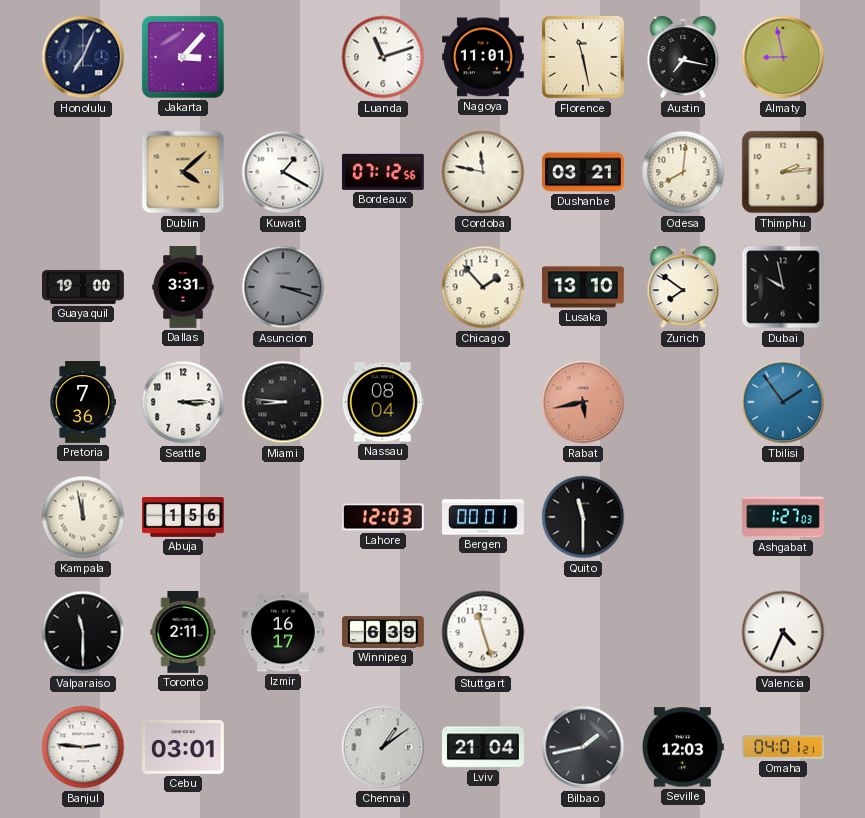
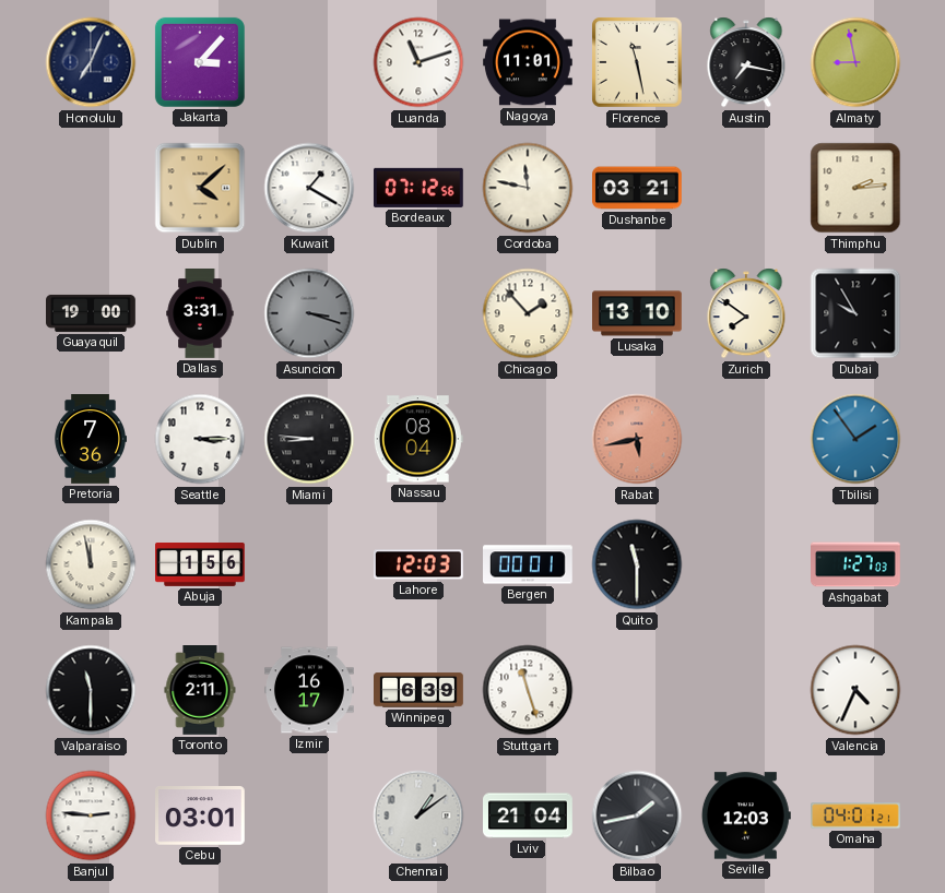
Odesa: 8:01 -> none (683, 172)
Dubai: 9:58 -> 9:55 (855, 313)
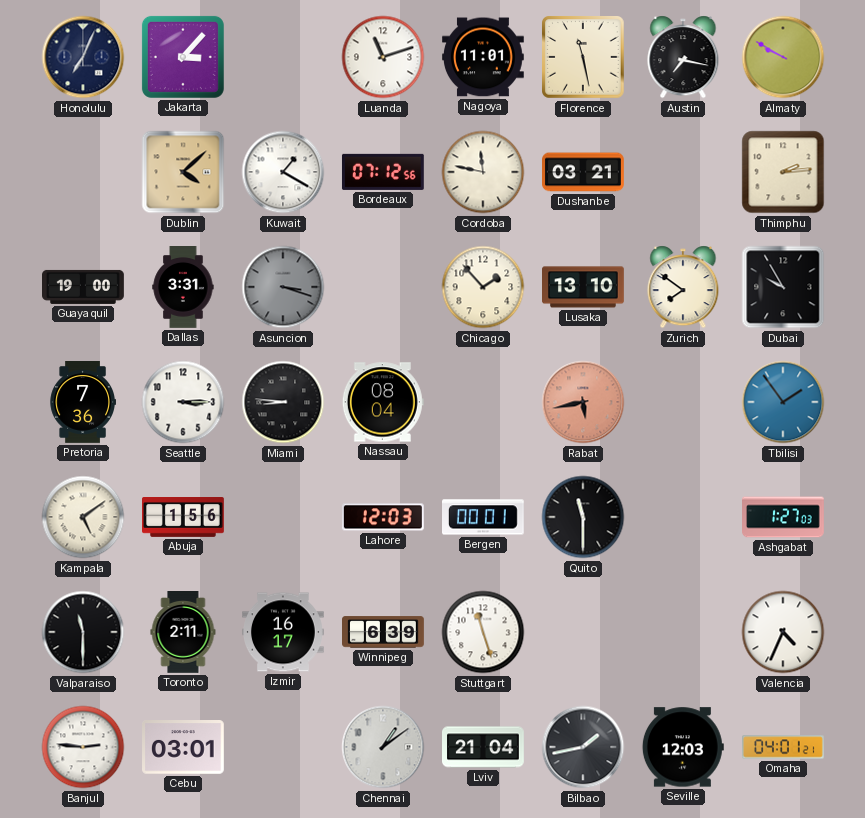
Almaty: 8:58 -> 9:50 (783, 57)
Kampala: 11:58 -> 5:09 (83, 517)
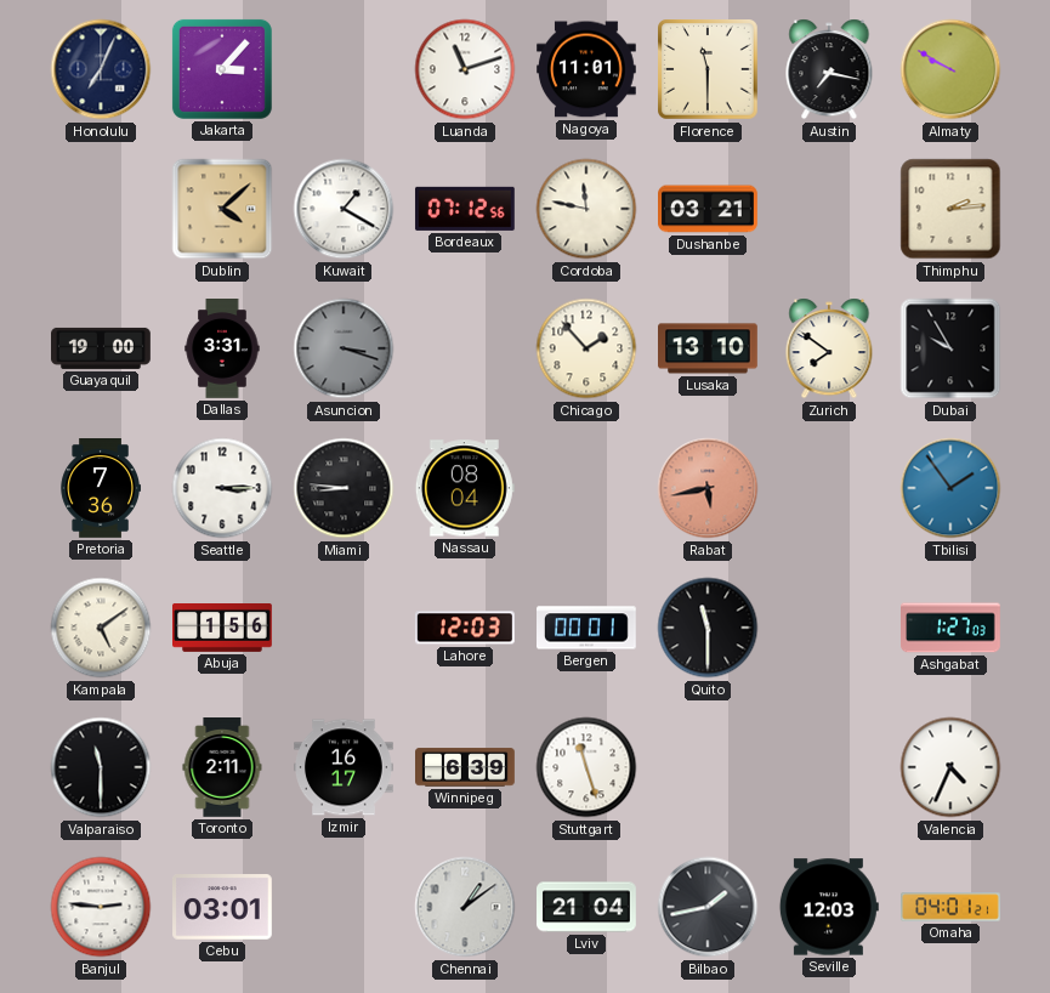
Florence: 11:28 -> 11:30 (708, 69)
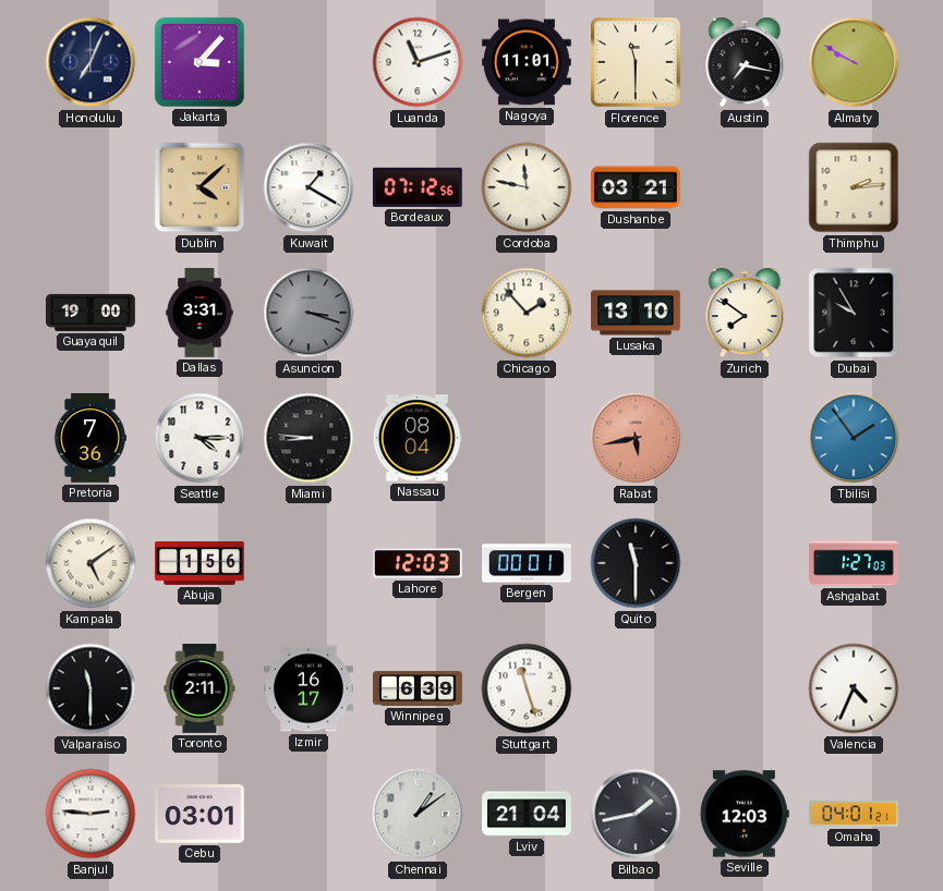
Seattle: 3:15 -> 4:15 (200, 438)
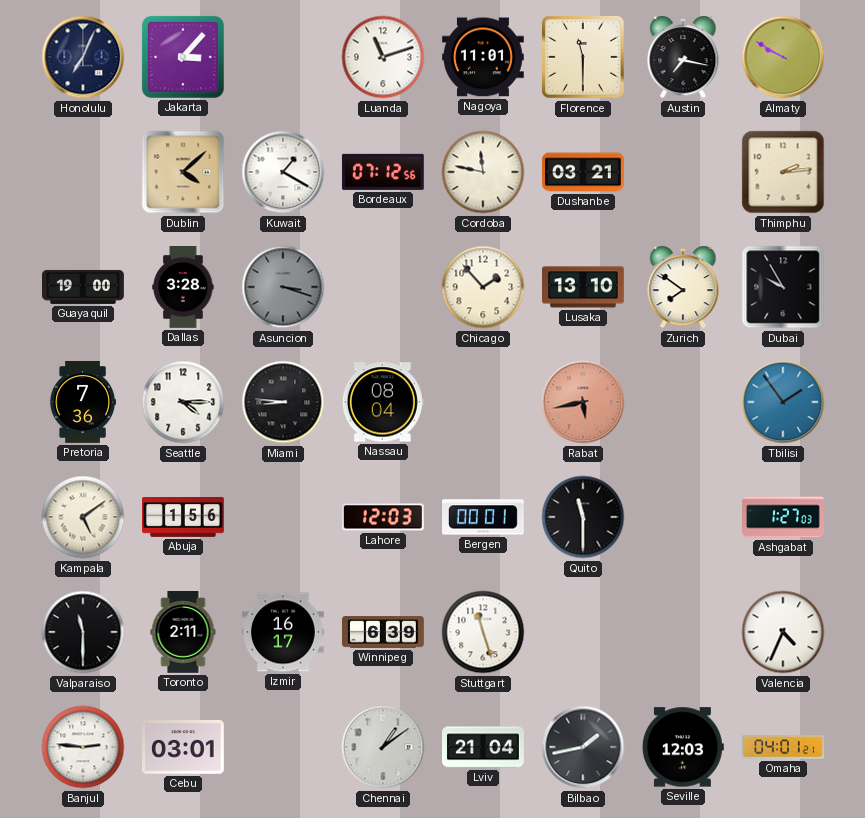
Dallas: 3:31 -> 3:28 (183, 287)
